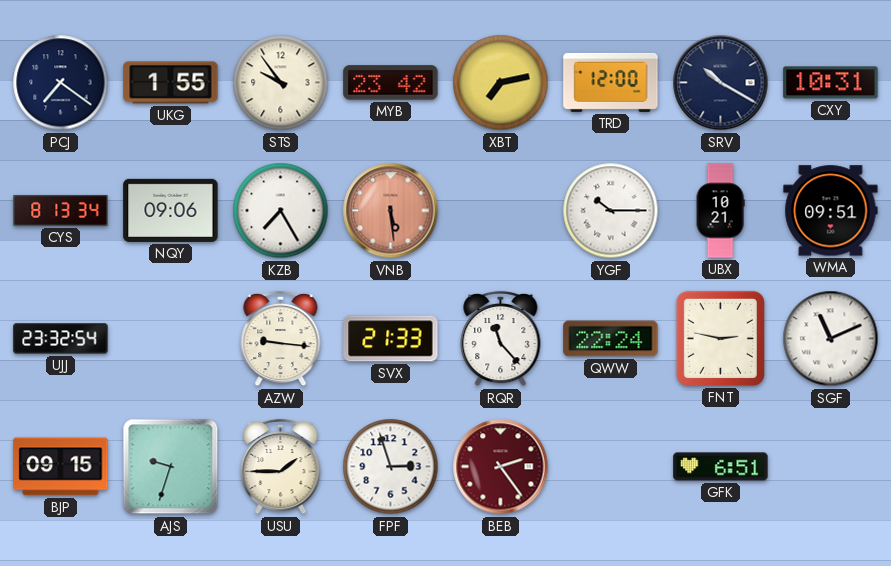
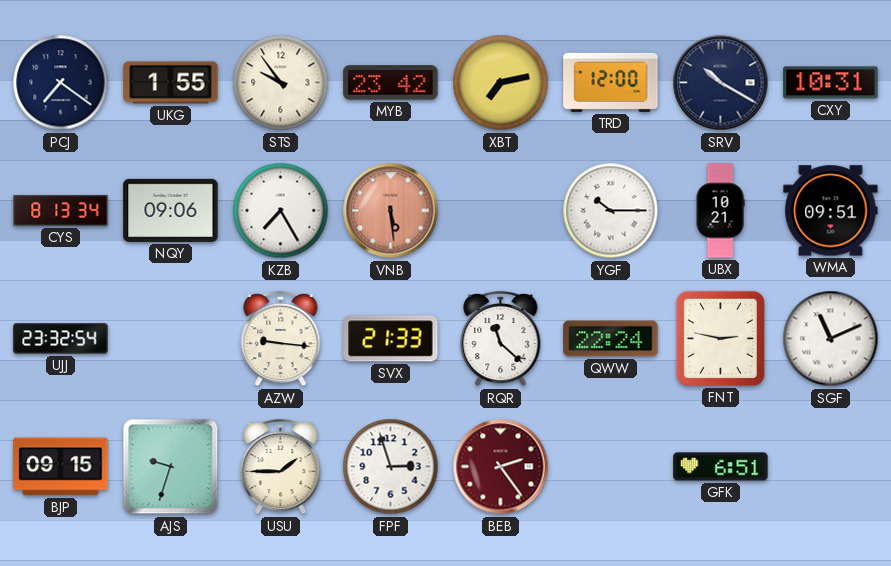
RQR: 11:23 -> 11:22 (501, 339)
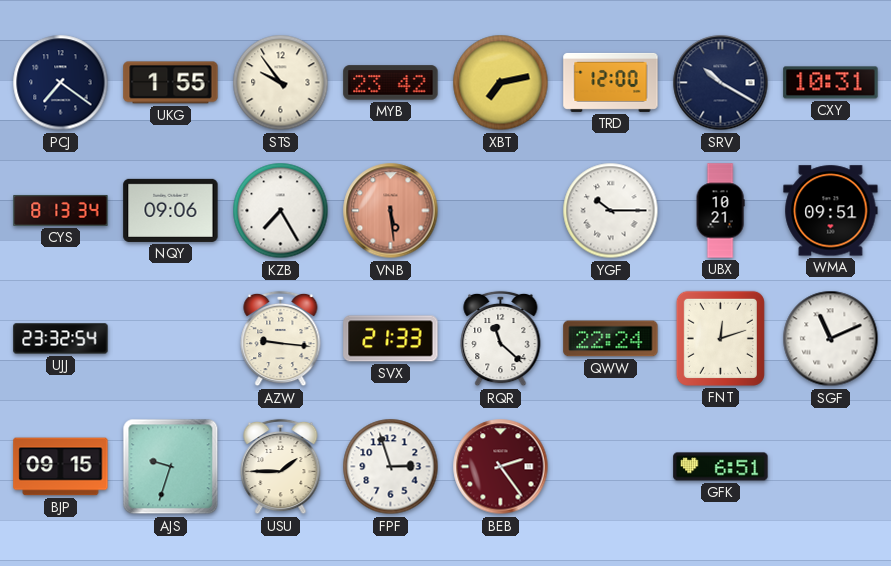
FNT: 2:47 -> 12:12 (720, 338)
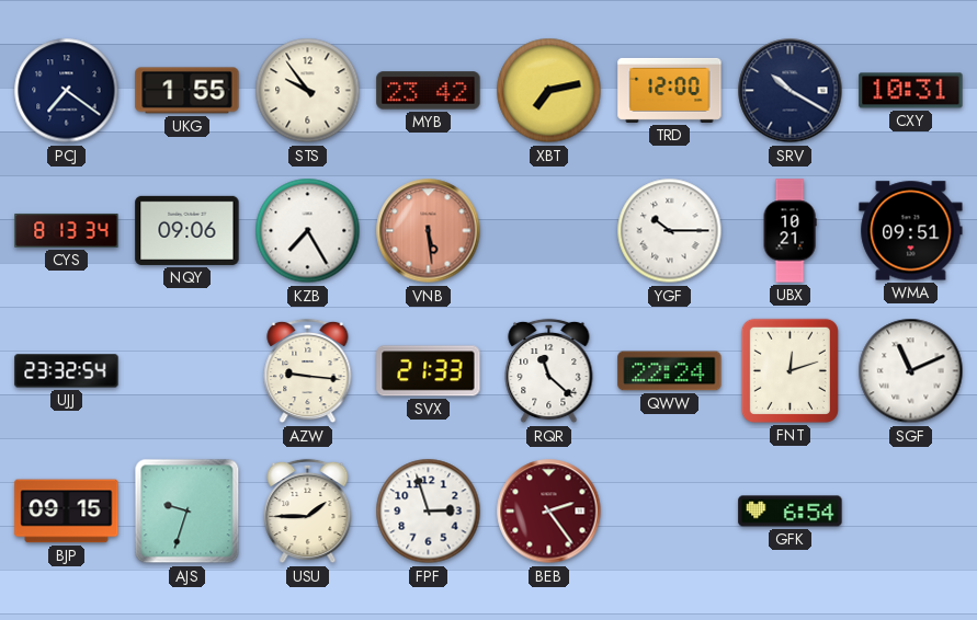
GFK: 6:51 -> 6:54 (791, 512)
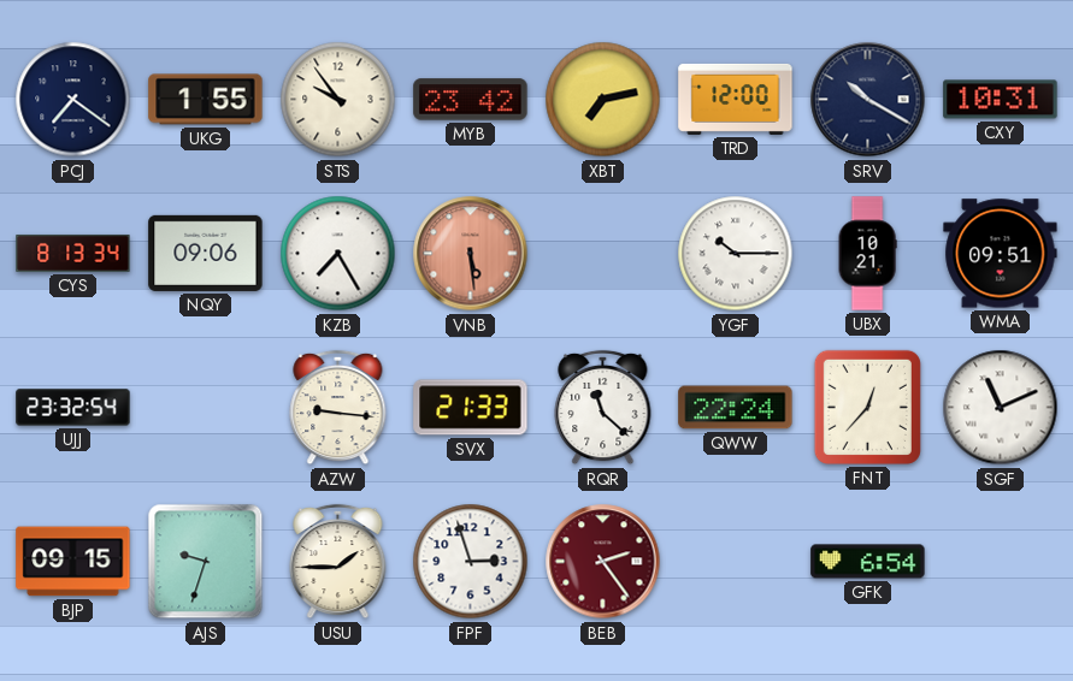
FNT: 12:12 -> 12:37 (867, 407)
